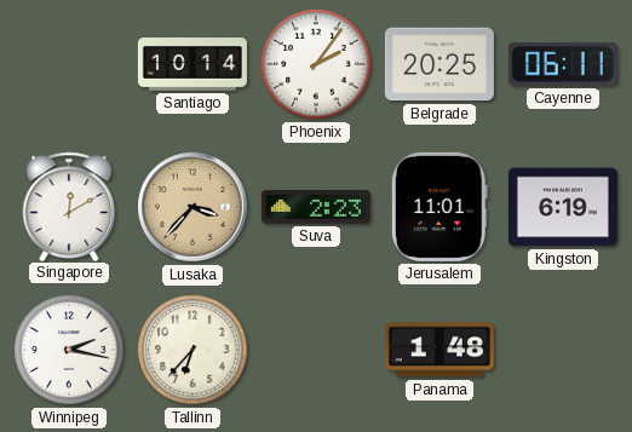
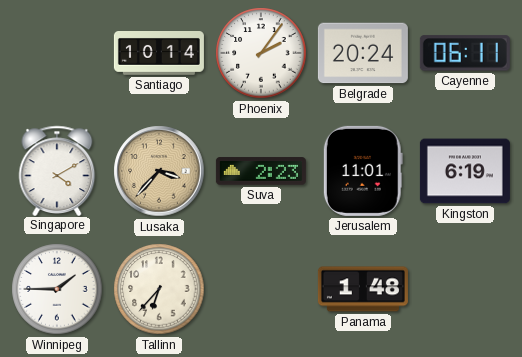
Belgrade: 20:25 -> 20:24 (363, 53)
Singapore: 12:10 -> 4:10 (57, 170)
Winnipeg: 2:17 -> 1:45 (57, 289)
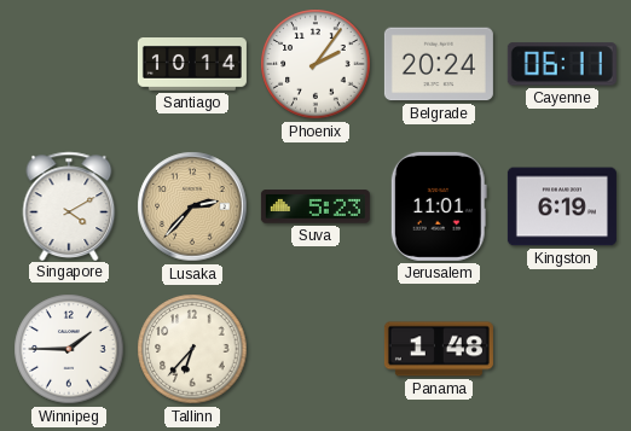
Lusaka: 3:37 -> 2:37 (192, 206)
Suva: 2:23 -> 5:23 (315, 206)
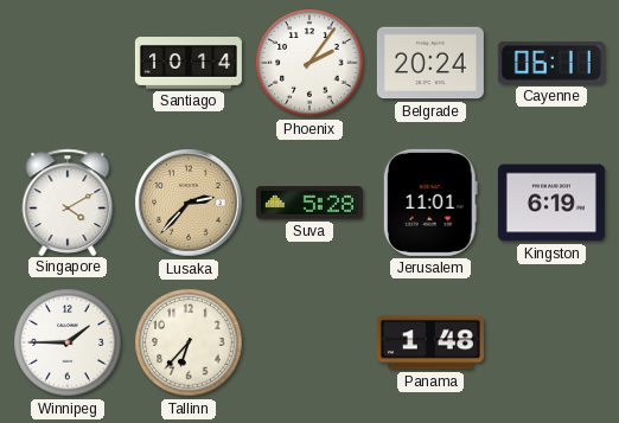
Suva: 5:23 -> 5:28 (309, 203)
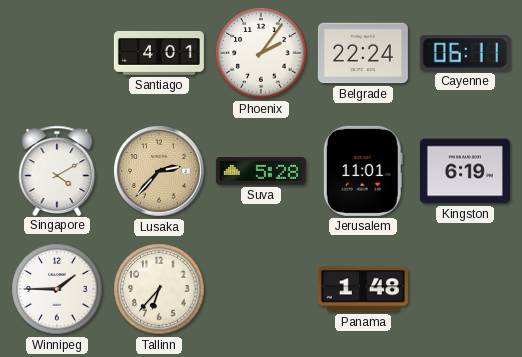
Santiago: 10:14 -> 4:01 (159, 54)
Belgrade: 20:24 -> 22:24 (363, 53)
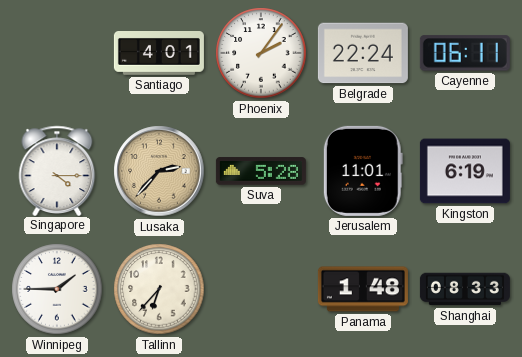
Singapore: 4:10 -> 4:15 (57, 170)
Shanghai: none -> 08:33 (465, 289)
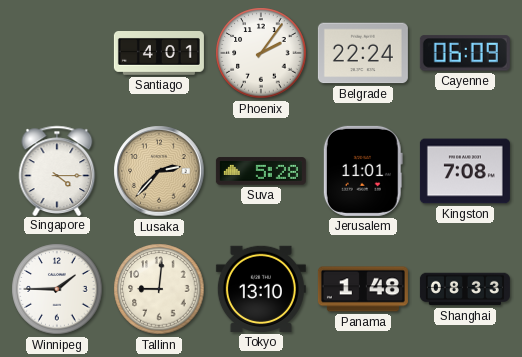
Cayenne: 06:11 -> 06:09 (465, 53)
Kingston: 6:19 -> 7:08 (465, 171)
Tallinn: 6:37 -> 9:01 (159, 289)
Tokyo: none -> 13:10 (261, 289)
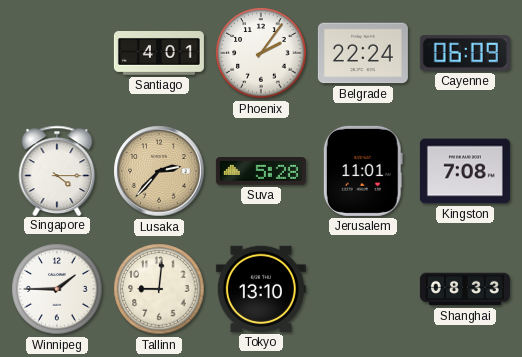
Panama: 1:48 -> none (363, 289)
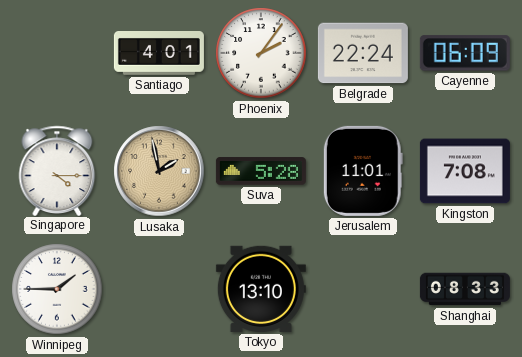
Lusaka: 2:37 -> 1:58 (159, 171)
Tallinn: 9:01 -> none (159, 289)
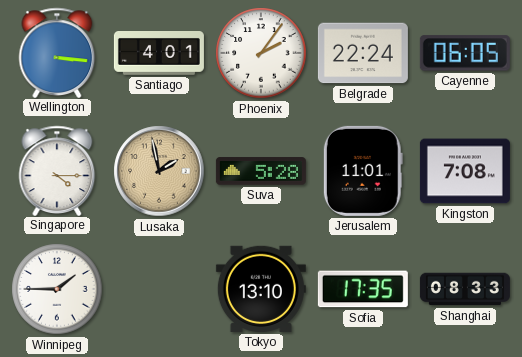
Wellington: none -> 3:16 (57, 52)
Cayenne: 06:09 -> 06:05 (465, 53)
Sofia: none -> 17:35 (363, 289)
